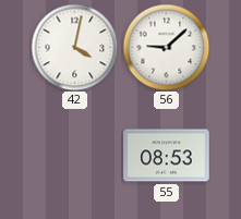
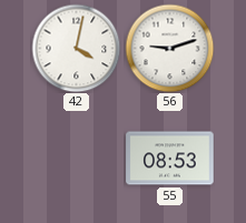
56: 9:08 -> 9:12 (169, 48)
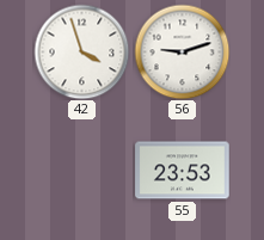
42: 4:02 -> 3:57 (81, 51)
55: 08:53 -> 23:53 (183, 171)
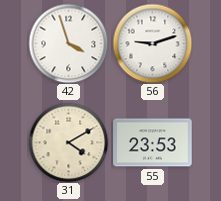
31: none -> 4:10 (68, 142)
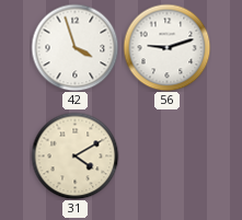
55: 23:53 -> none (153, 143)
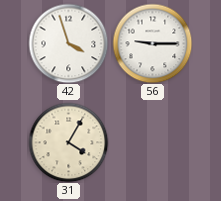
56: 9:12 -> 9:15 (152, 43)
31: 4:10 -> 4:05 (68, 142)
